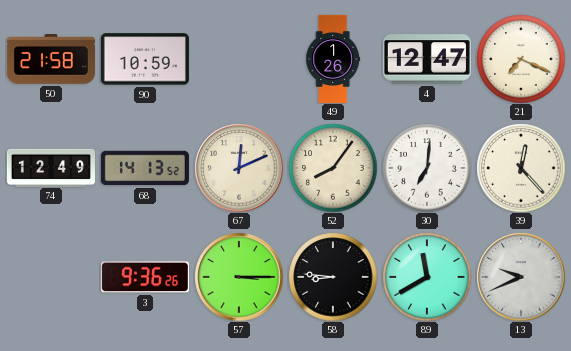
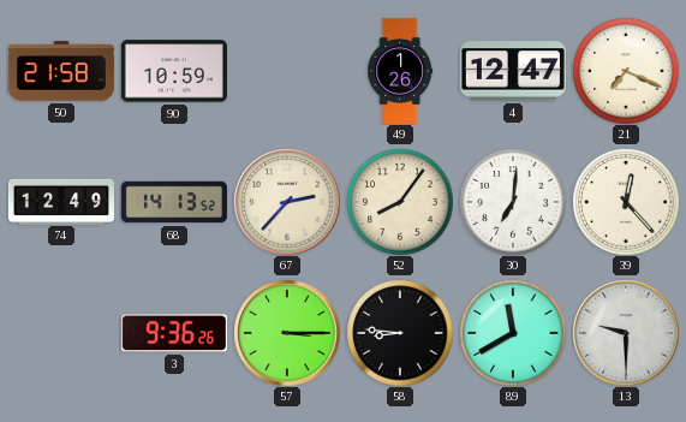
67: 12:11 -> 2:37 (287, 202)
13: 9:41 -> 9:30 (626, 333)
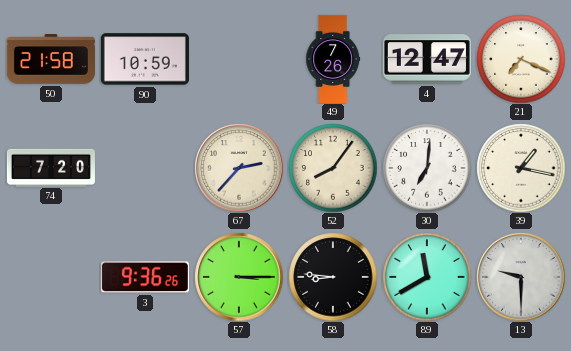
49: 1:26 -> 7:26 (333, 59)
74: 12:49 -> 7:20 (51, 167)
68: 14:13 -> none (174, 202)
39: 12:23 -> 1:17 (521, 168)
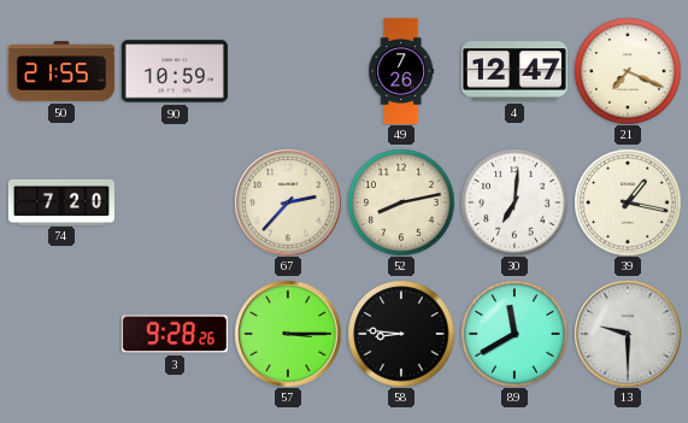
50: 21:58 -> 21:55 (61, 71)
52: 8:06 -> 8:13 (401, 202)
3: 9:36 -> 9:28 (175, 334)
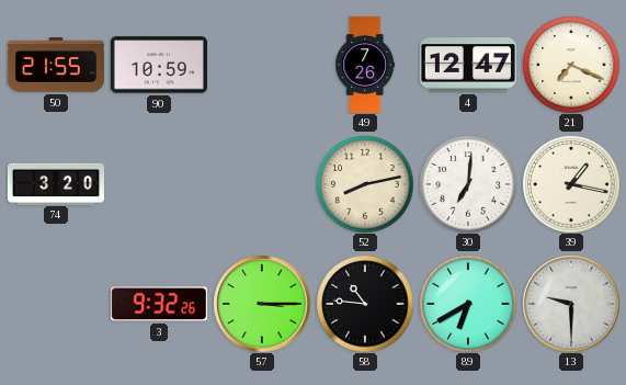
74: 7:20 -> 3:20 (56, 183)
67: 2:37 -> none (288, 202)
3: 9:28 -> 9:32 (159, 304)
58: 8:46 -> 10:46 (365, 304)
89: 11:40 -> 6:40 (468, 304)
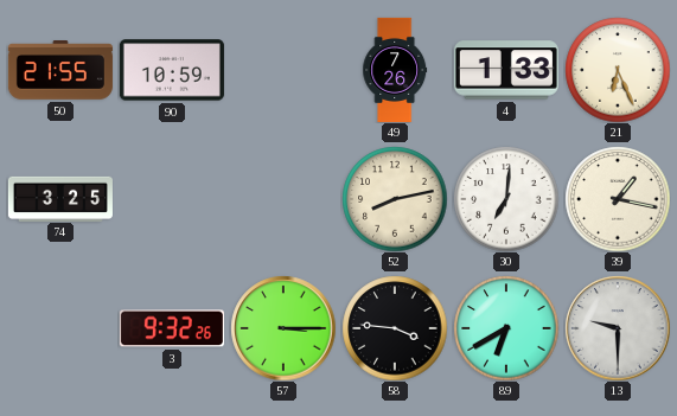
4: 12:47 -> 1:33 (506, 70)
21: 7:19 -> 6:26 (618, 70)
74: 3:20 -> 3:25 (60, 198)
58: 10:46 -> 3:46 (395, 328)
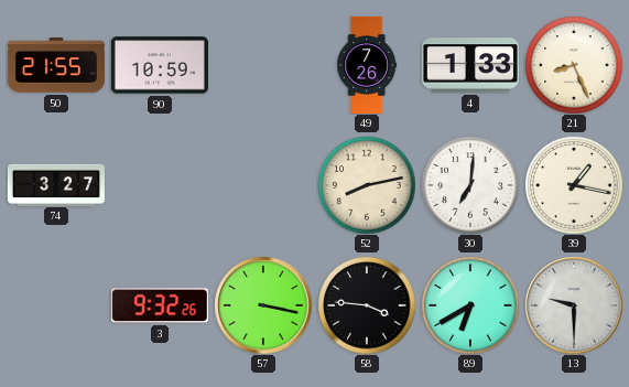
21: 6:26 -> 8:26 (574, 65)
74: 3:25 -> 3:27 (56, 184)
57: 3:15 -> 3:17 (263, 305)
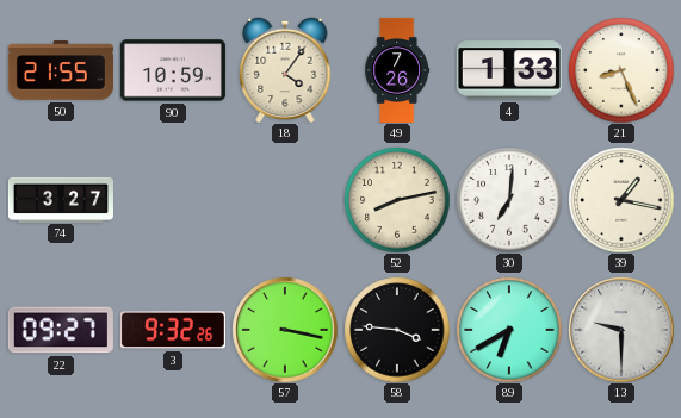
18: none -> 4:06 (285, 70)
22: none -> 09:27 (61, 330)
